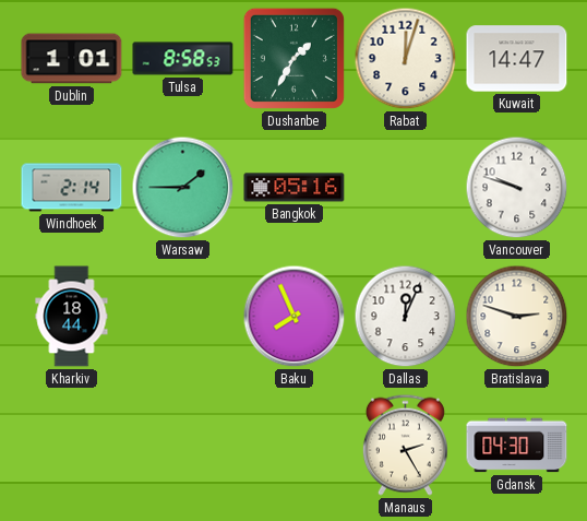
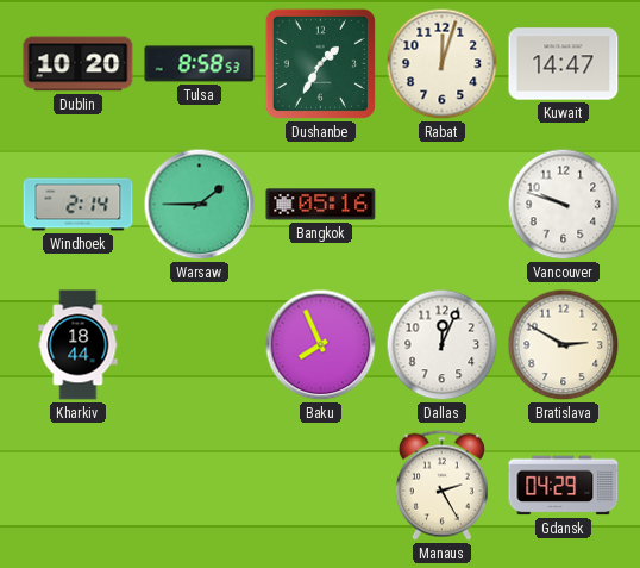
Dublin: 1:01 -> 10:20 (79, 64)
Bratislava: 2:48 -> 2:50 (564, 345)
Gdansk: 04:30 -> 04:29 (564, 486)
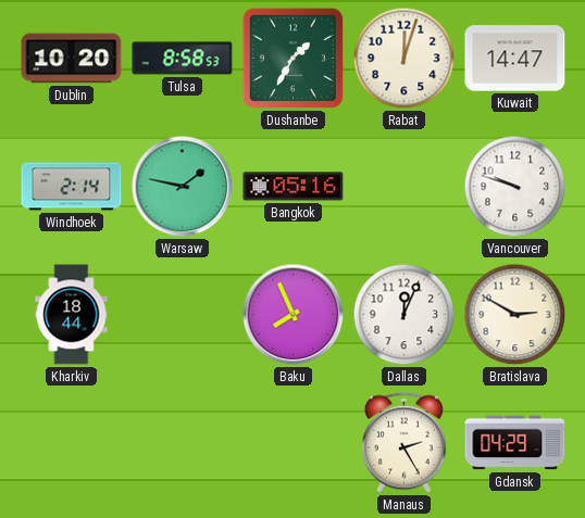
Warsaw: 1:45 -> 1:47 (183, 187)
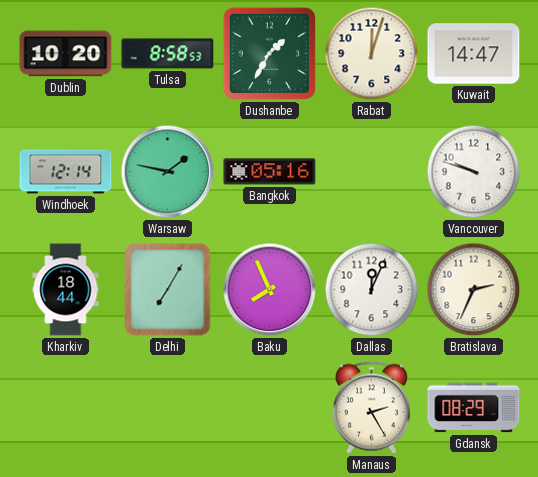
Windhoek: 2:14 -> 12:14 (66, 172)
Delhi: none -> 7:05 (168, 290)
Bratislava: 2:50 -> 2:34 (474, 290)
Gdansk: 04:29 -> 08:29 (474, 408)
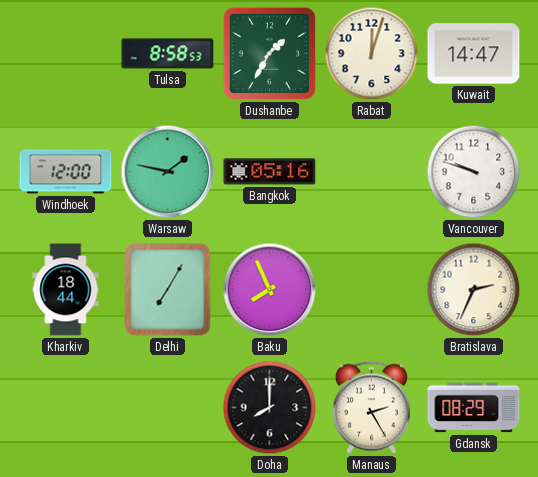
Dublin: 10:20 -> none (66, 54)
Windhoek: 12:14 -> 12:00 (66, 172)
Dallas: 12:04 -> none (372, 290)
Doha: none -> 8:00 (270, 408)
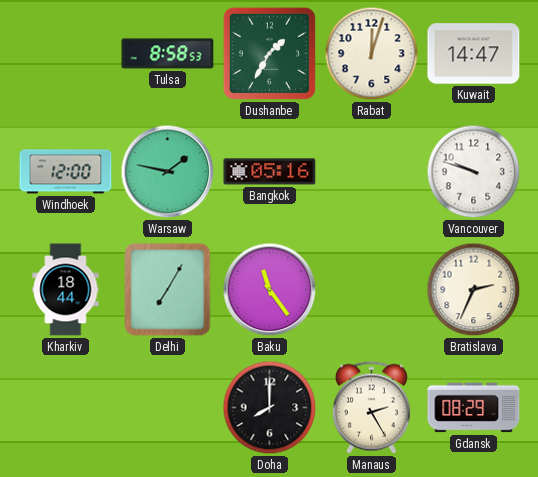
Baku: 7:56 -> 11:24 (270, 290)
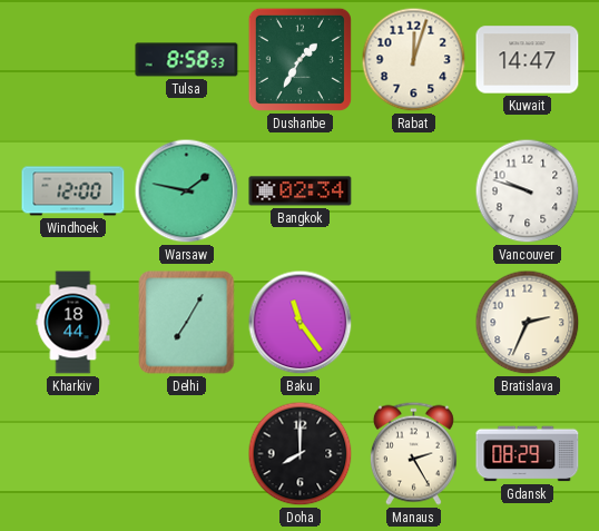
Bangkok: 05:16 -> 02:34 (301, 191)
